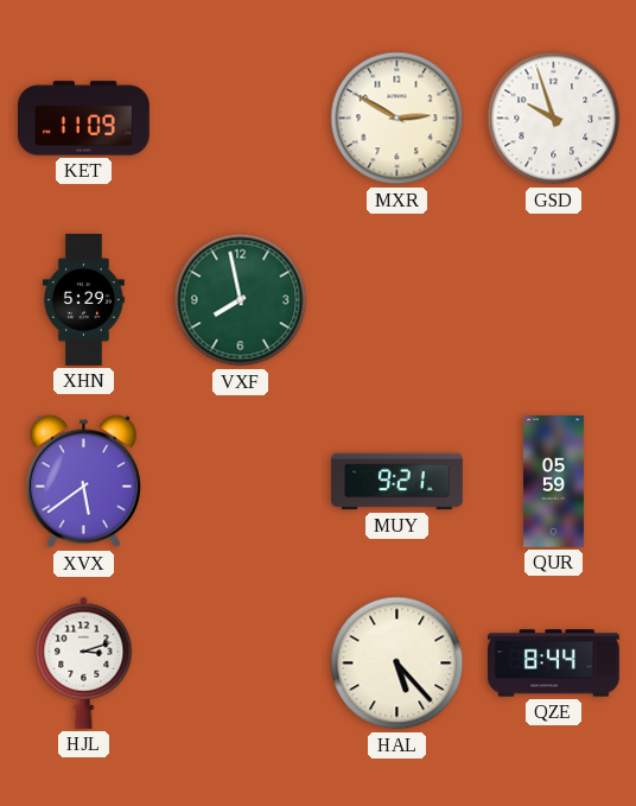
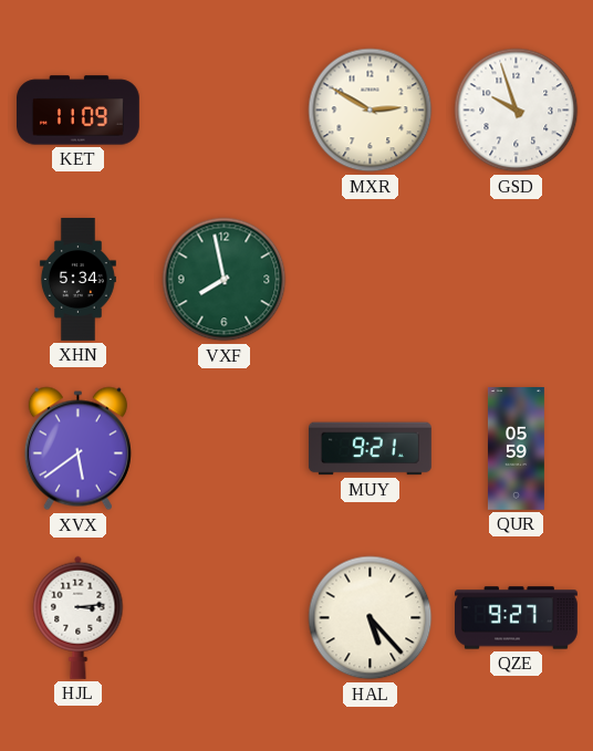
XHN: 5:29 -> 5:34 (77, 280)
HJL: 3:12 -> 3:14 (79, 617)
QZE: 8:44 -> 9:27 (517, 618)
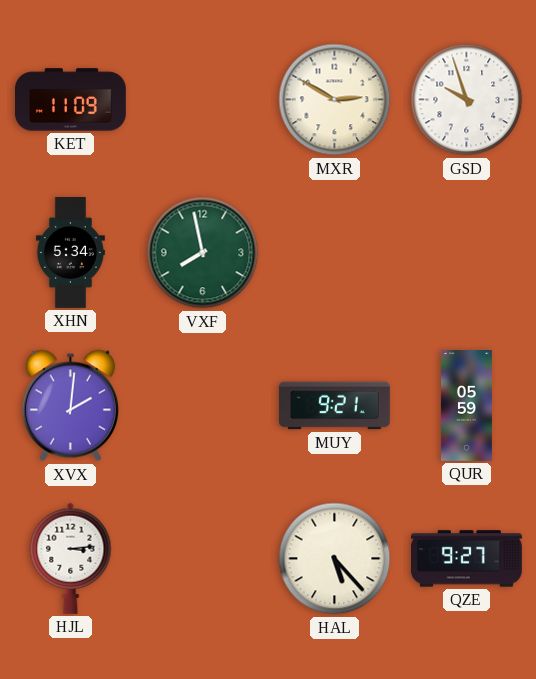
XVX: 5:39 -> 2:01 (70, 406)
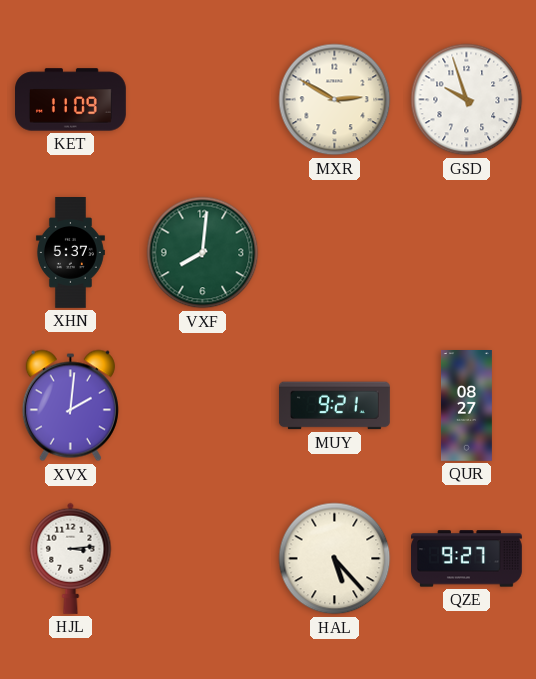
XHN: 5:34 -> 5:37 (70, 253)
VXF: 7:58 -> 8:01 (203, 253)
QUR: 05:59 -> 08:27 (466, 406)
